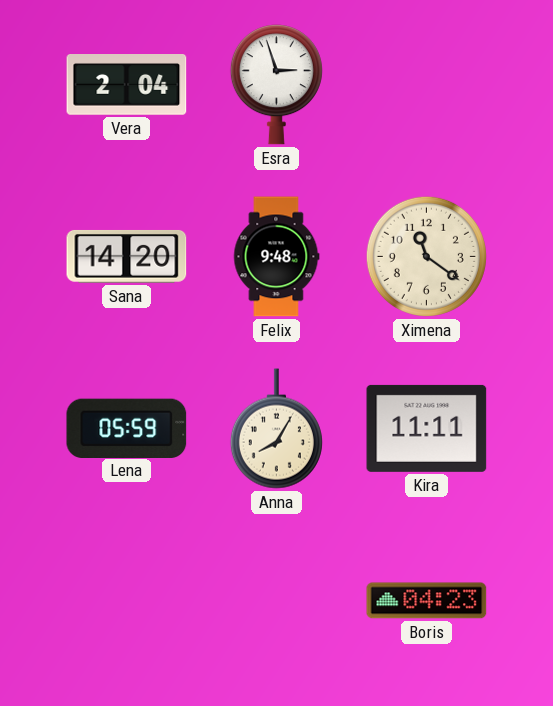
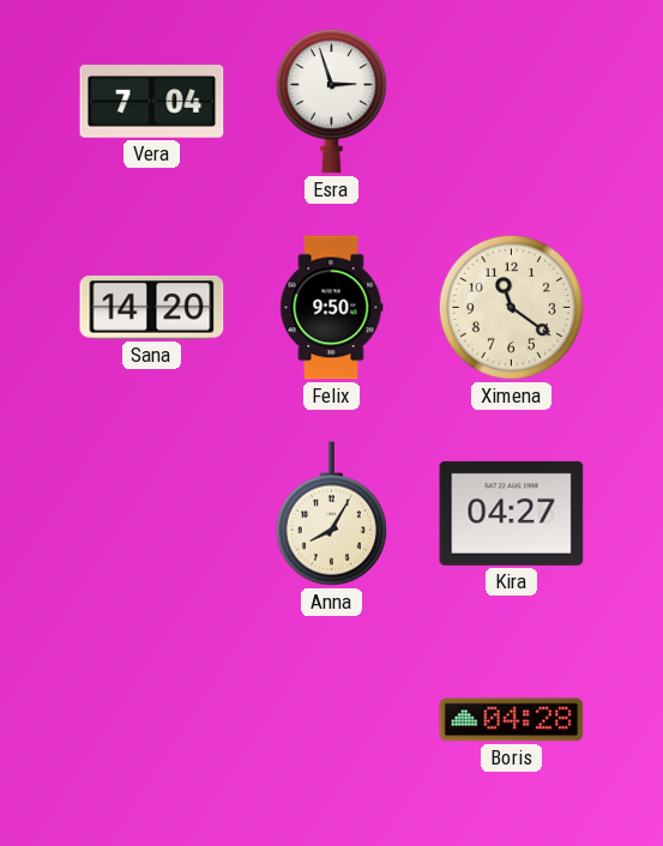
Vera: 2:04 -> 7:04 (152, 102)
Felix: 9:48 -> 9:50 (331, 308)
Lena: 05:59 -> none (127, 428)
Kira: 11:11 -> 04:27 (512, 513)
Boris: 04:23 -> 04:28 (512, 720)
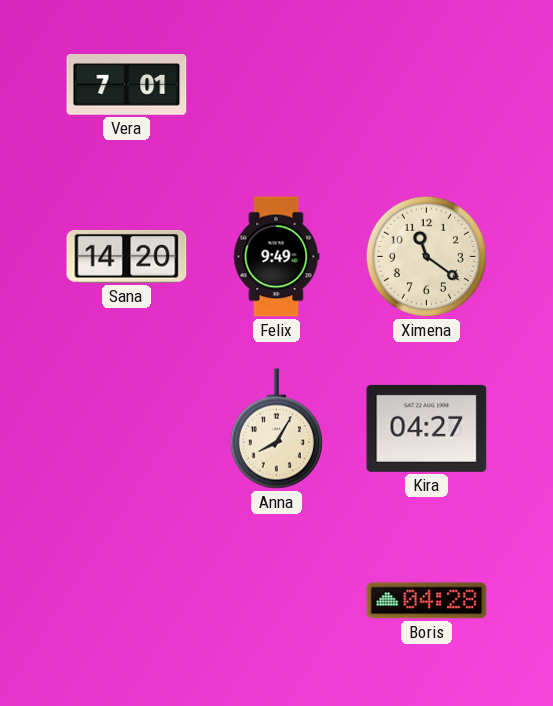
Vera: 7:04 -> 7:01 (127, 85)
Esra: 2:57 -> none (331, 102)
Felix: 9:50 -> 9:49 (276, 257)
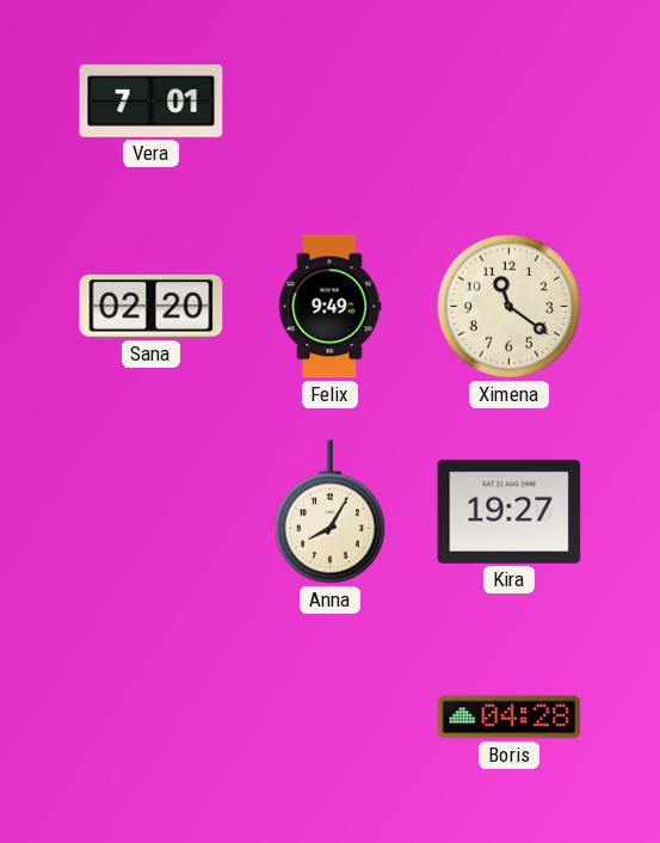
Sana: 14:20 -> 02:20 (152, 307)
Kira: 04:27 -> 19:27 (510, 511)
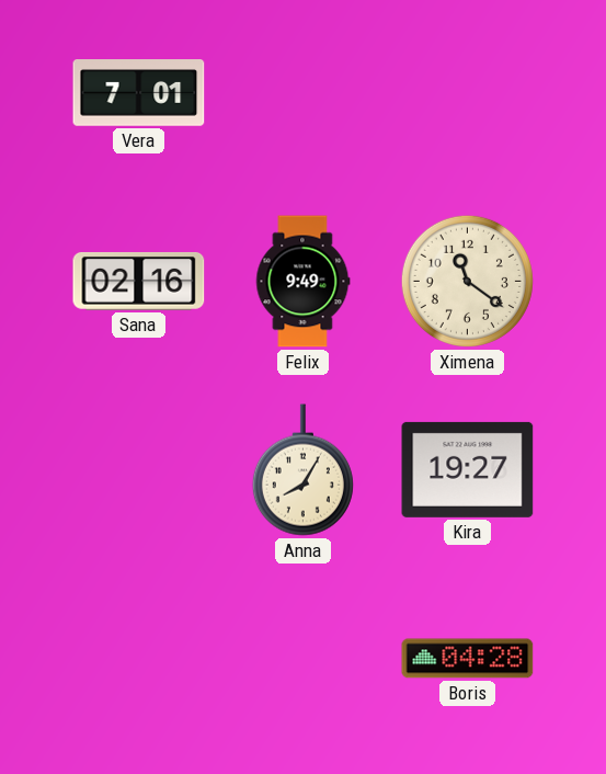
Sana: 02:20 -> 02:16 (139, 282)
